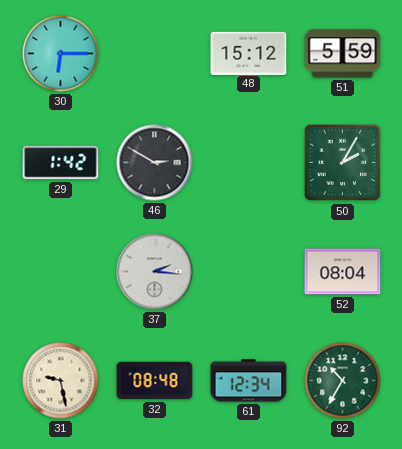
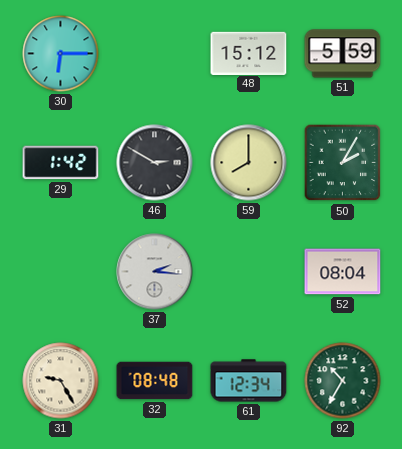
59: none -> 8:00 (249, 163)
31: 9:28 -> 9:25 (61, 381)
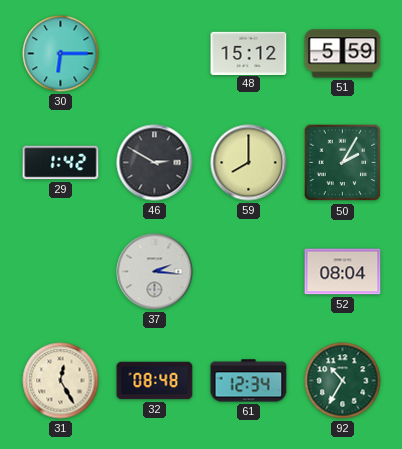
31: 9:25 -> 12:25 (61, 381)
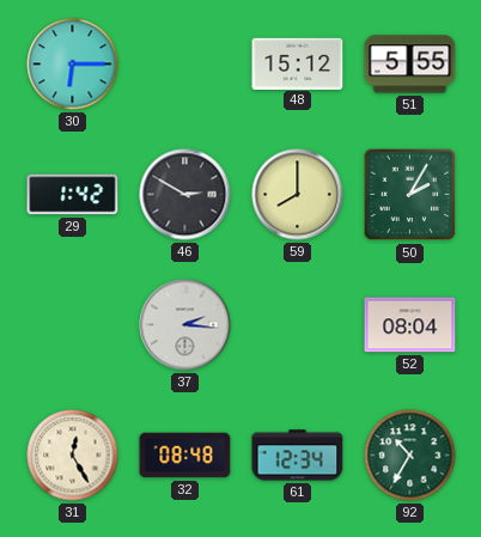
51: 5:59 -> 5:55 (410, 65)
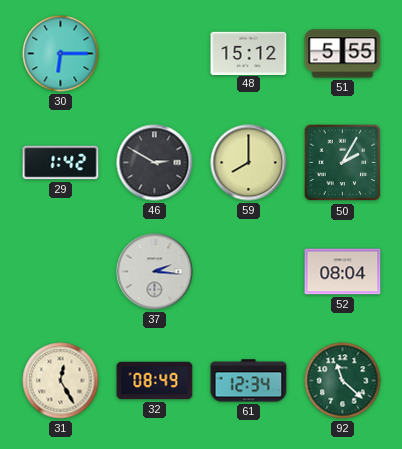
32: 08:48 -> 08:49 (155, 381)
92: 10:35 -> 11:22 (343, 381)
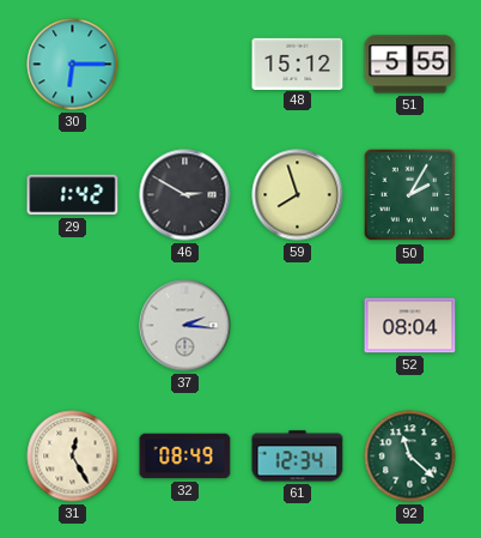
59: 8:00 -> 7:57 (298, 195)
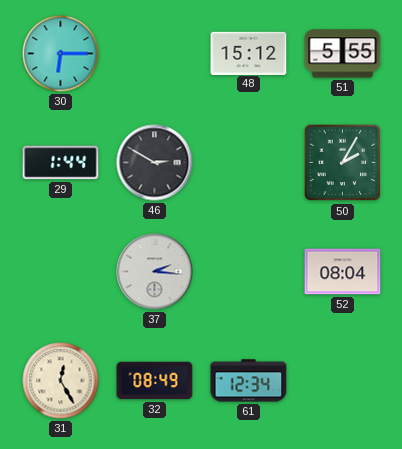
29: 1:42 -> 1:44 (61, 163)
59: 7:57 -> none (298, 195)
92: 11:22 -> none (410, 457)
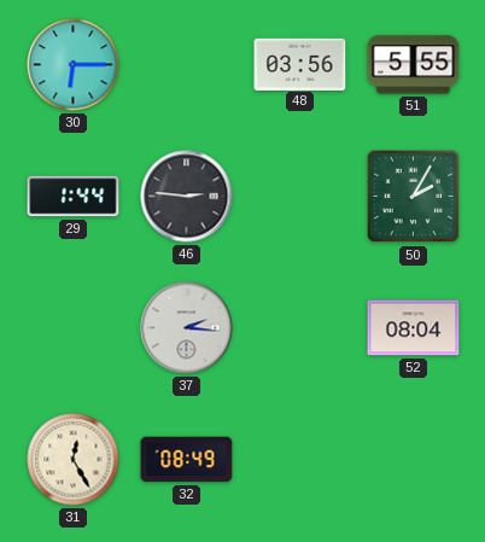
48: 15:12 -> 03:56 (300, 64)
46: 2:50 -> 2:46 (187, 197)
61: 12:34 -> none (249, 381)
